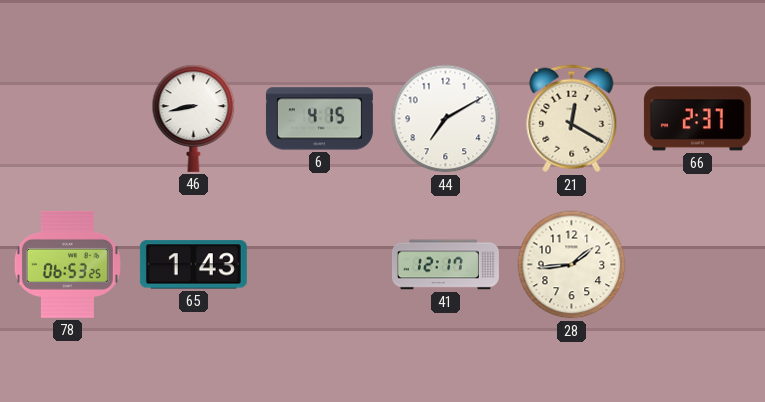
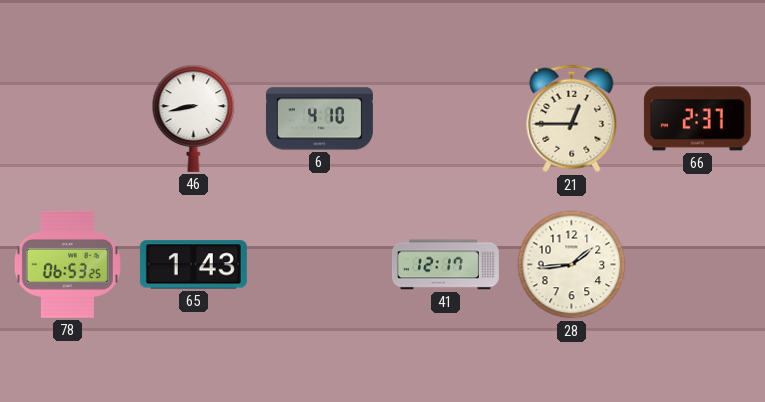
6: 4:15 -> 4:10 (319, 119)
44: 7:10 -> none (446, 119)
21: 12:20 -> 12:45 (572, 119)
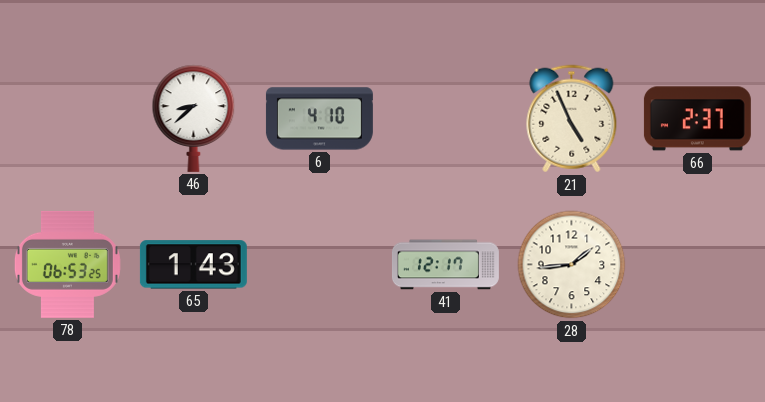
46: 8:43 -> 8:38 (194, 118)
21: 12:45 -> 4:56 (572, 119)
